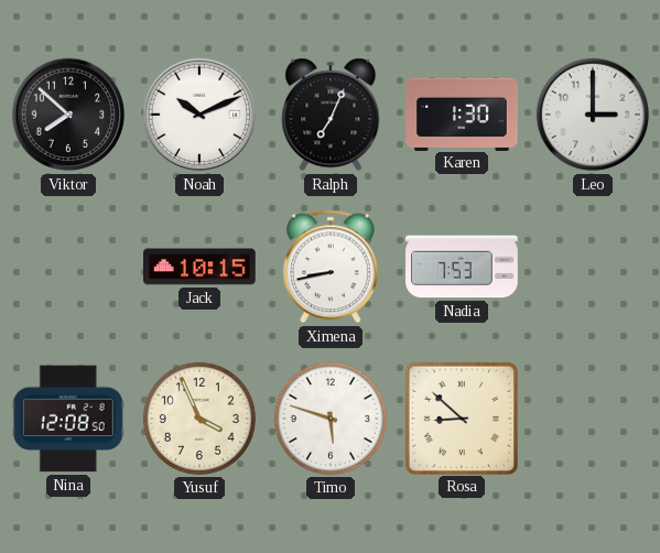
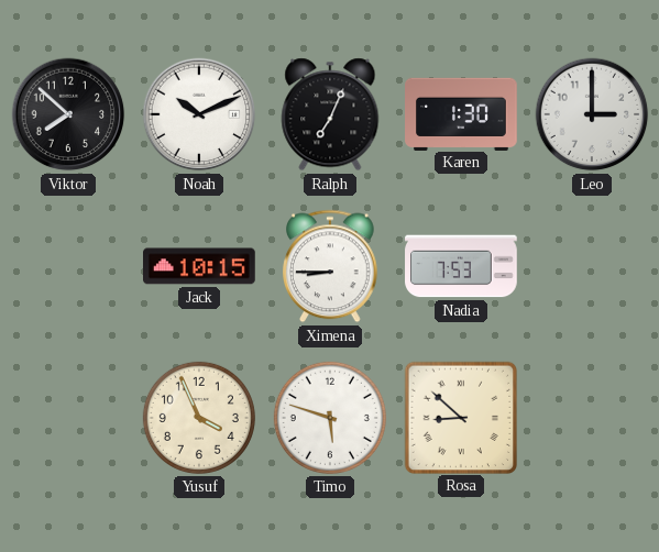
Ximena: 8:43 -> 8:45 (331, 266)
Nina: 12:08 -> none (68, 419)
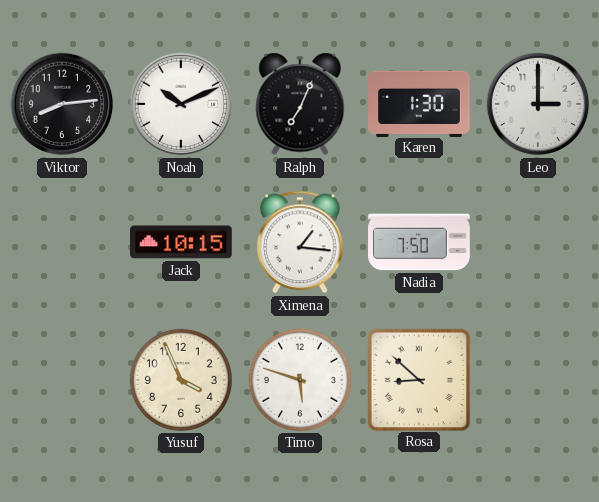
Viktor: 7:52 -> 8:14 (62, 104)
Ximena: 8:45 -> 1:16 (301, 242)
Nadia: 7:53 -> 7:50 (419, 242)
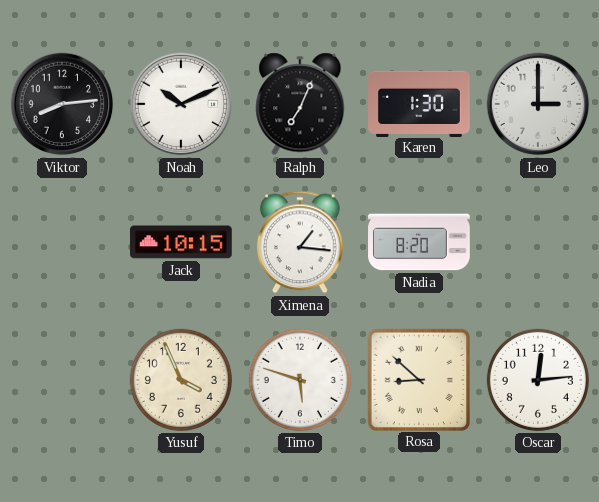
Nadia: 7:50 -> 8:20 (419, 242)
Oscar: none -> 12:14 (538, 380)
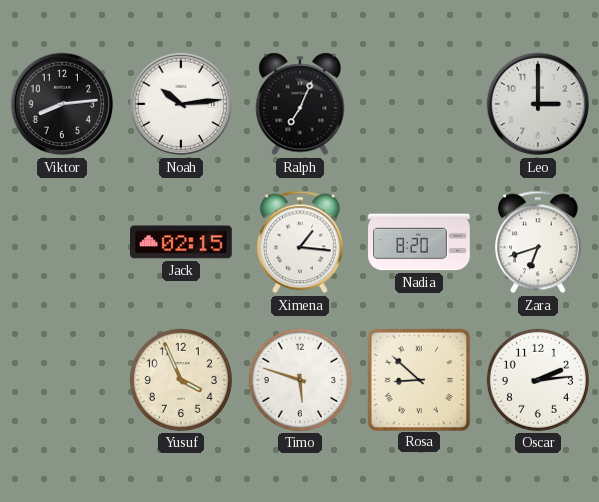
Noah: 10:11 -> 10:14 (181, 104)
Karen: 1:30 -> none (419, 103)
Jack: 10:15 -> 02:15 (182, 242)
Zara: none -> 6:42 (539, 242)
Oscar: 12:14 -> 2:14 (538, 380)
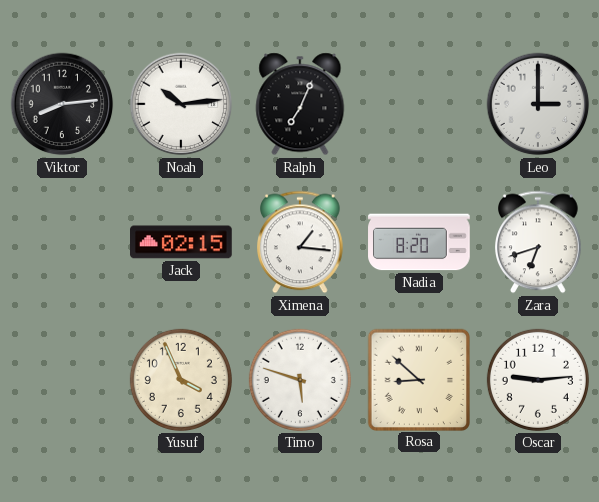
Oscar: 2:14 -> 9:14 (538, 380)
